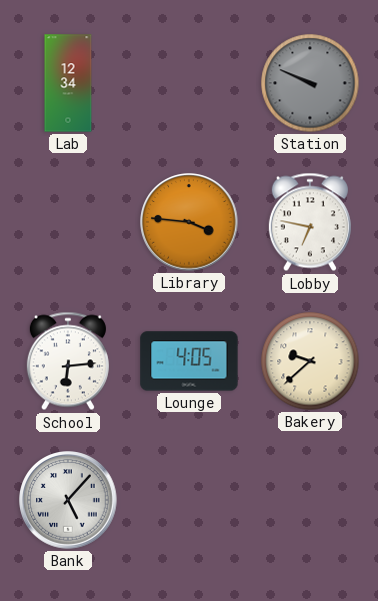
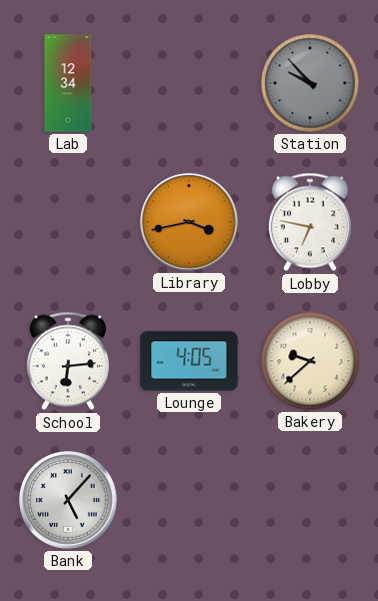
Station: 9:49 -> 9:53 (310, 83)
Library: 3:46 -> 3:43 (189, 222)
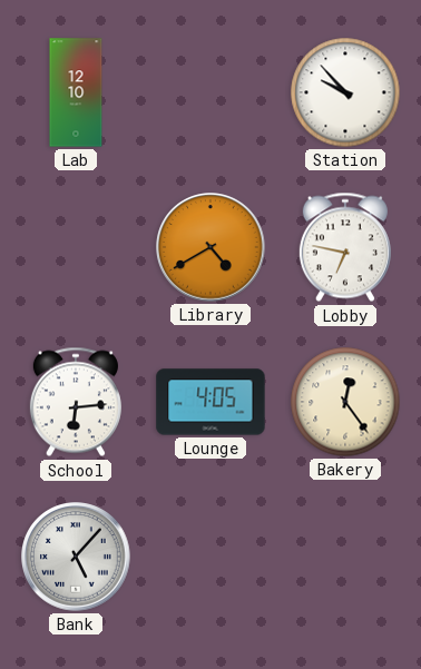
Lab: 12:34 -> 12:10 (76, 92)
Station dial: grey -> white (345, 92)
Library: 3:43 -> 4:40 (210, 247)
Bakery: 9:38 -> 12:24 (345, 402)
